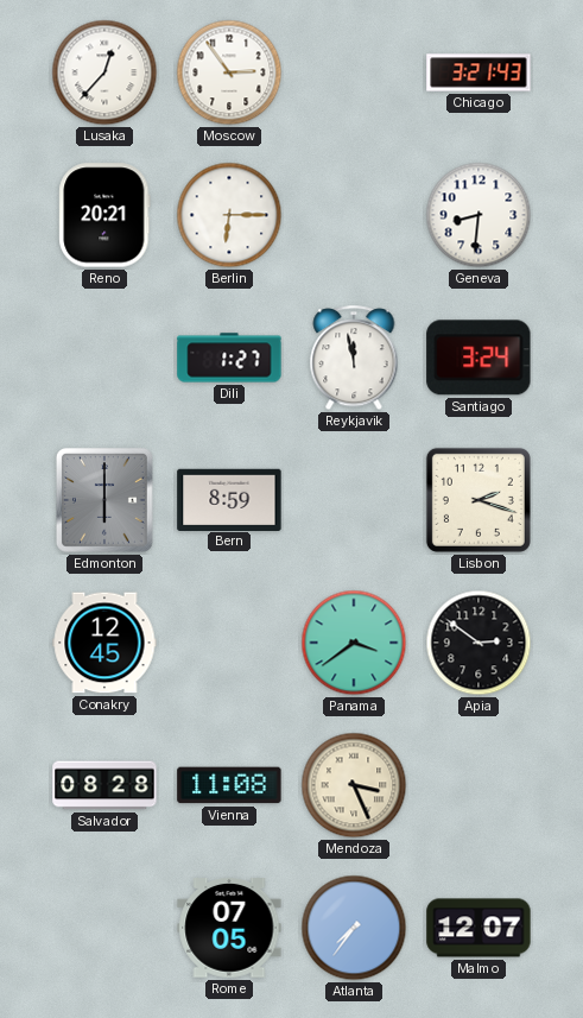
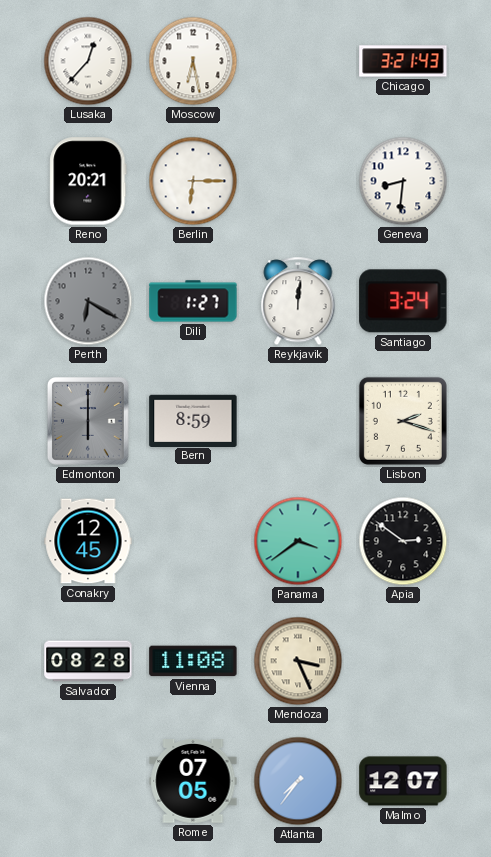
Moscow: 2:54 -> 6:28 (193, 61)
Perth: none -> 6:20 (88, 301)
Reykjavik: 11:58 -> 12:01 (298, 302)
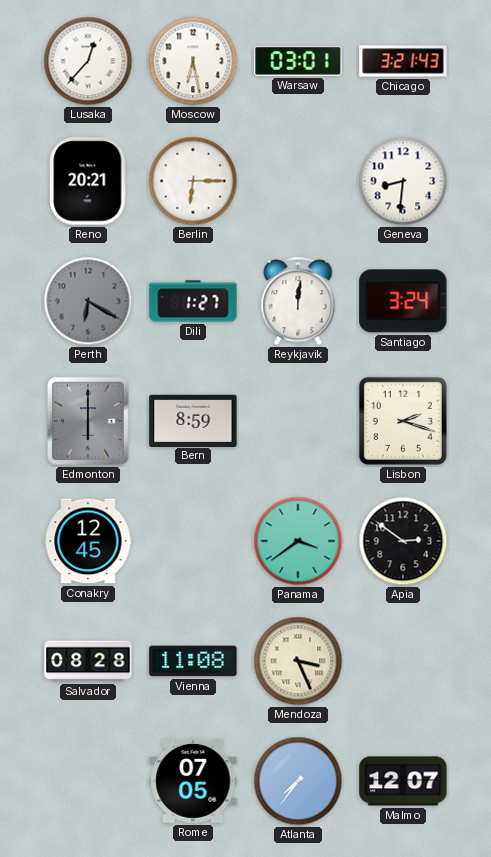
Warsaw: none -> 03:01 (298, 61)
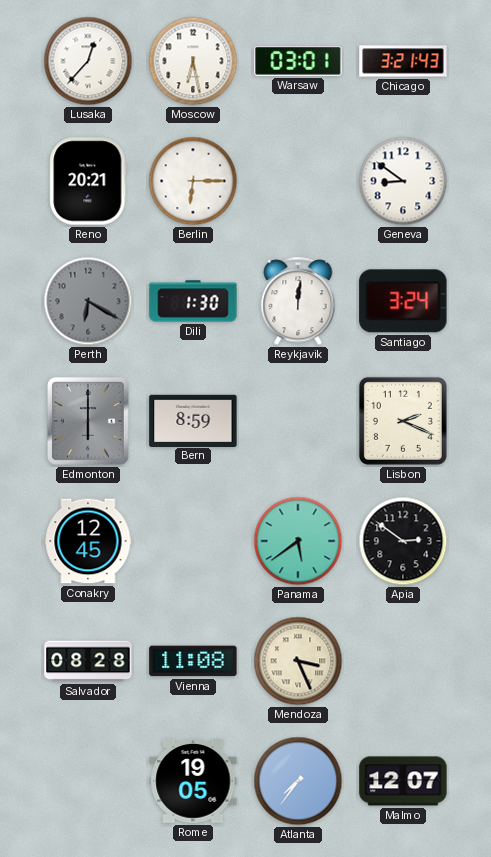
Geneva: 8:31 -> 8:51 (403, 181)
Dili: 1:27 -> 1:30 (193, 301)
Lisbon: 2:18 -> 2:19 (403, 421)
Panama: 3:39 -> 5:39 (298, 541)
Rome: 07:05 -> 19:05 (193, 782)
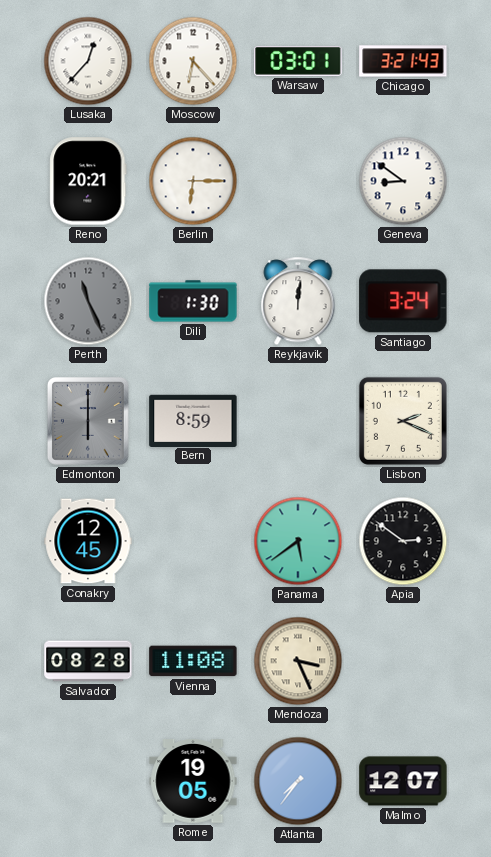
Moscow: 6:28 -> 6:23 (193, 61)
Perth: 6:20 -> 11:26 (88, 301)
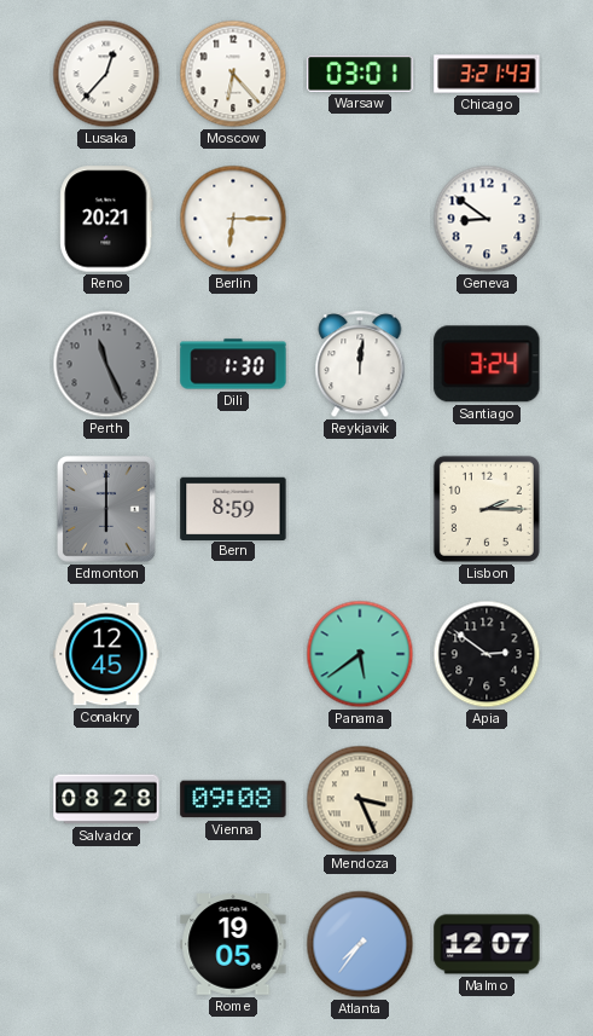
Lisbon: 2:19 -> 2:15 (487, 509)
Vienna: 11:08 -> 09:08 (233, 799)
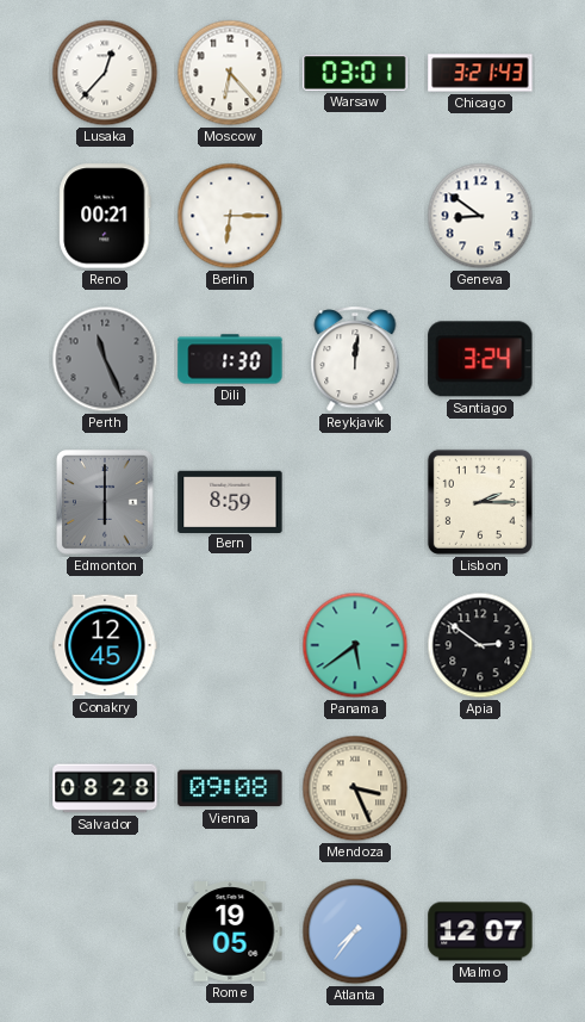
Reno: 20:21 -> 00:21 (105, 216)
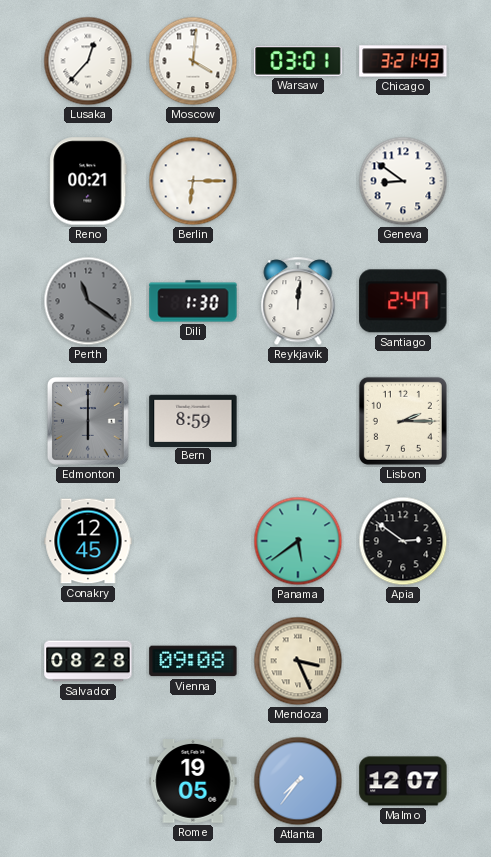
Moscow: 6:23 -> 4:01 (193, 61)
Perth: 11:26 -> 11:21 (88, 301)
Santiago: 3:24 -> 2:47 (403, 301)
